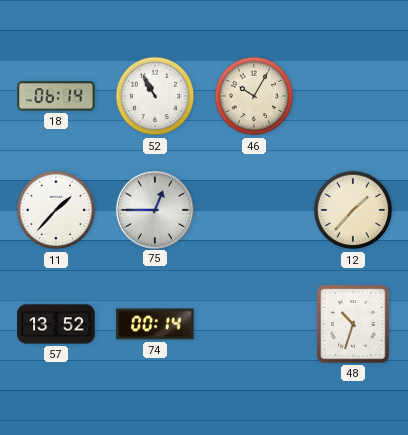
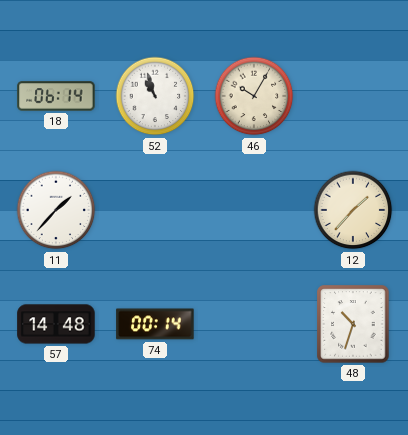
52: 10:55 -> 10:57 (155, 96)
75: 12:45 -> none (154, 209)
57: 13:52 -> 14:48 (56, 324)
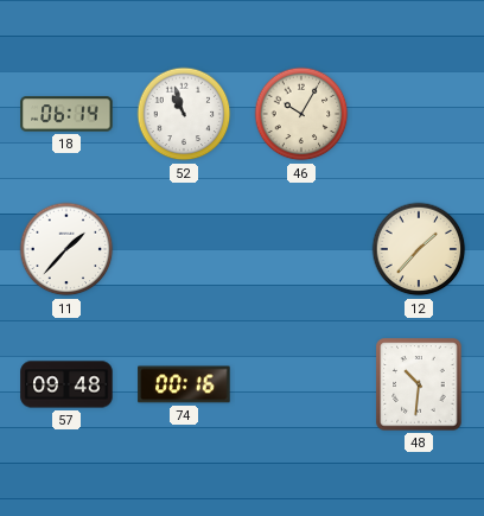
57: 14:48 -> 09:48 (66, 384)
74: 00:14 -> 00:16 (184, 384)
48: 10:33 -> 10:31 (419, 384)
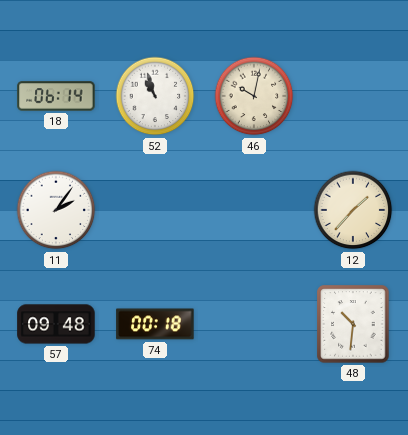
46: 10:05 -> 10:02 (254, 96)
11: 1:37 -> 2:06 (56, 210)
74: 00:16 -> 00:18 (155, 324)
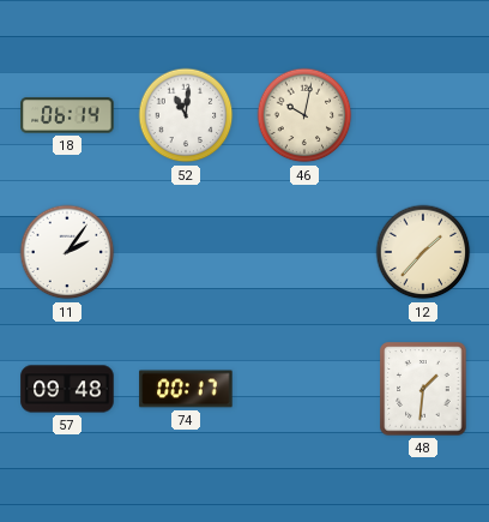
52: 10:57 -> 11:01 (186, 115)
74: 00:18 -> 00:17 (186, 389)
48: 10:31 -> 1:31 (423, 389)
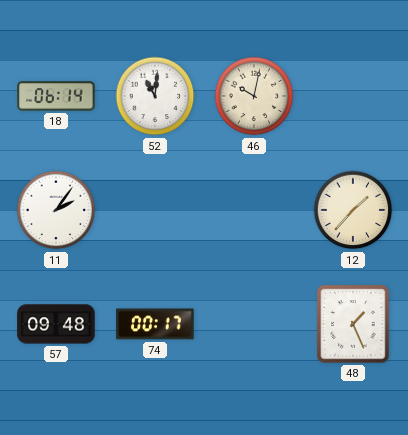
48: 1:31 -> 1:26 (353, 324)
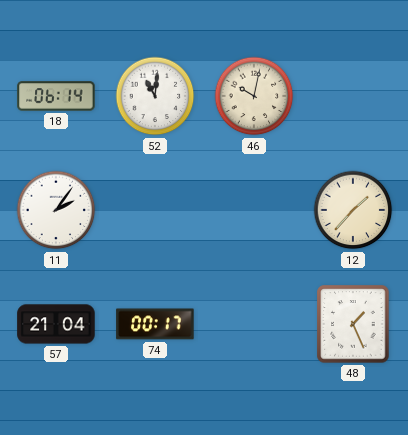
57: 09:48 -> 21:04 (56, 324)
